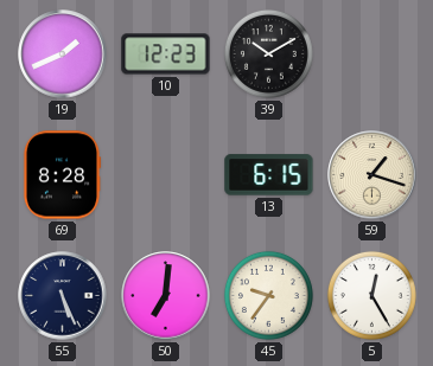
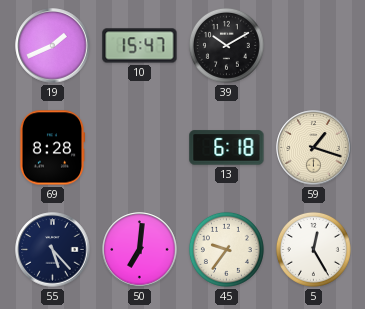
10: 12:23 -> 15:47 (140, 46)
13: 6:15 -> 6:18 (227, 148)
55: 5:26 -> 5:23 (53, 250)
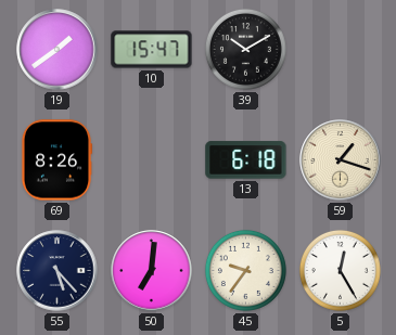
19: 1:41 -> 1:39 (58, 50)
69: 8:28 -> 8:26 (56, 160)
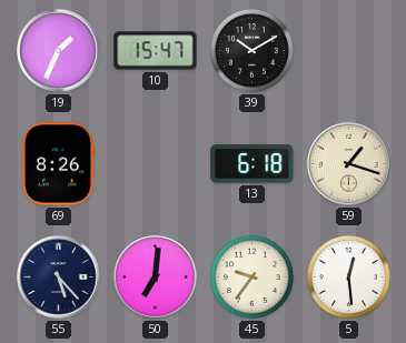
19: 1:39 -> 1:34 (59, 51)
5: 12:25 -> 12:29 (348, 276)
